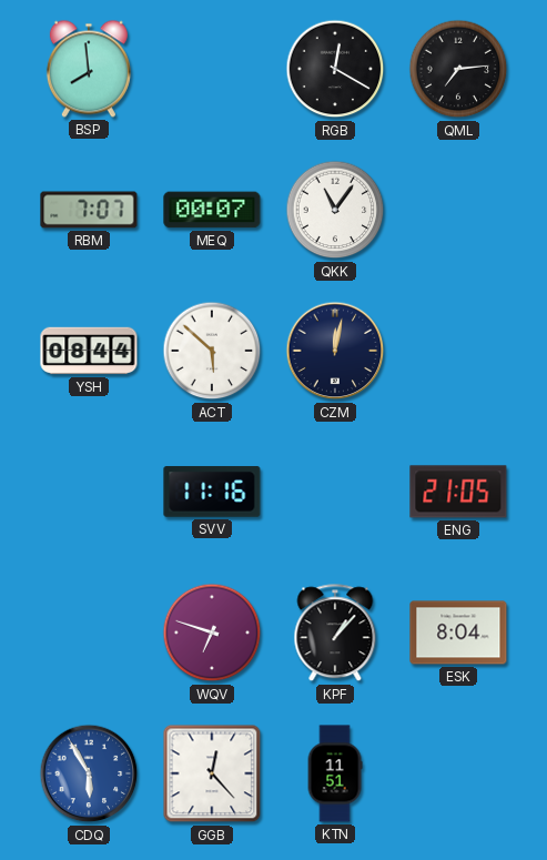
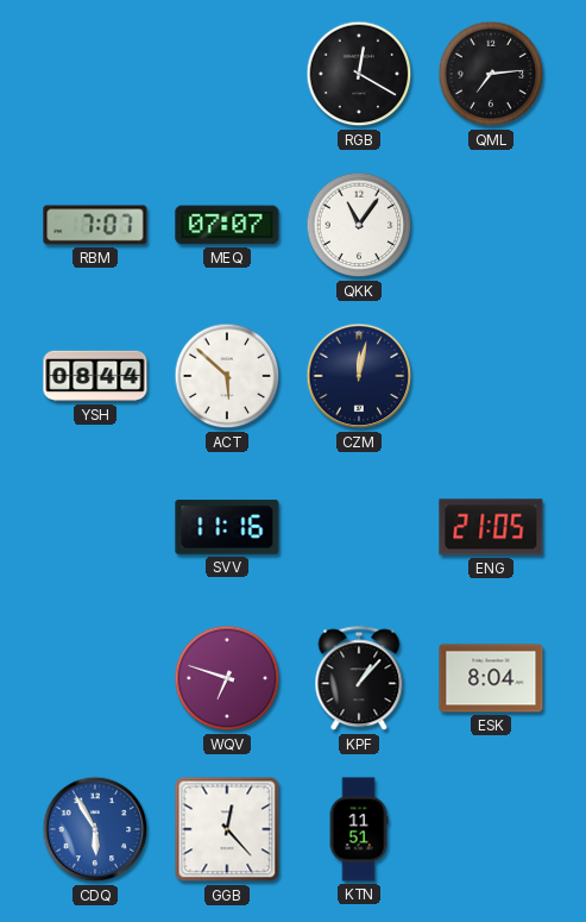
BSP: 7:59 -> none (89, 69)
MEQ: 00:07 -> 07:07 (227, 225)
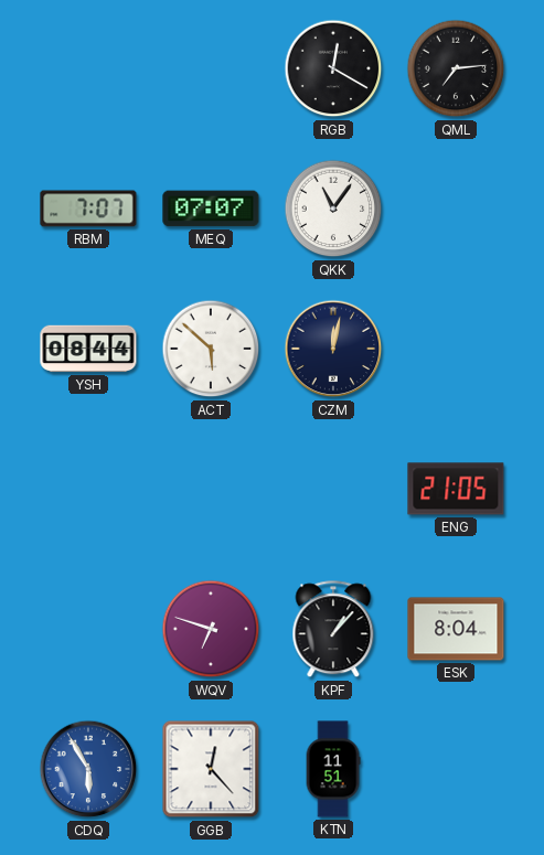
SVV: 11:16 -> none (227, 527)
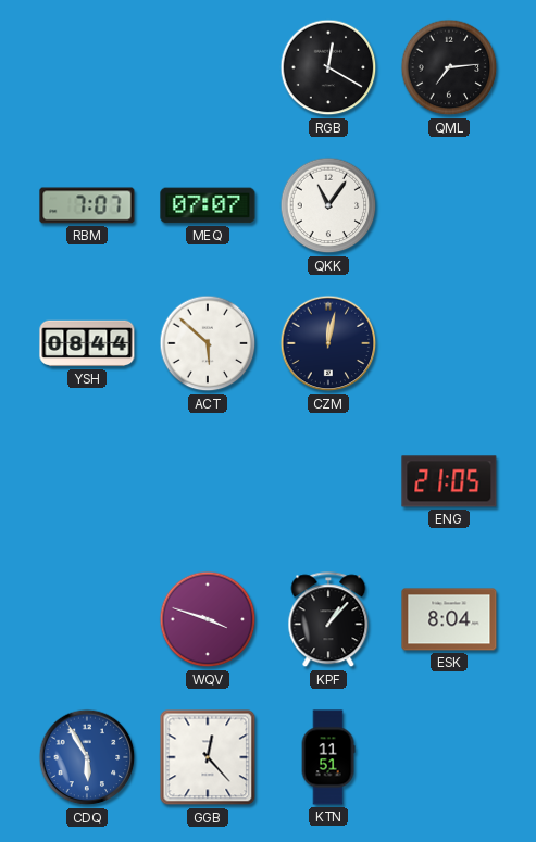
WQV: 6:48 -> 3:48 (208, 619)
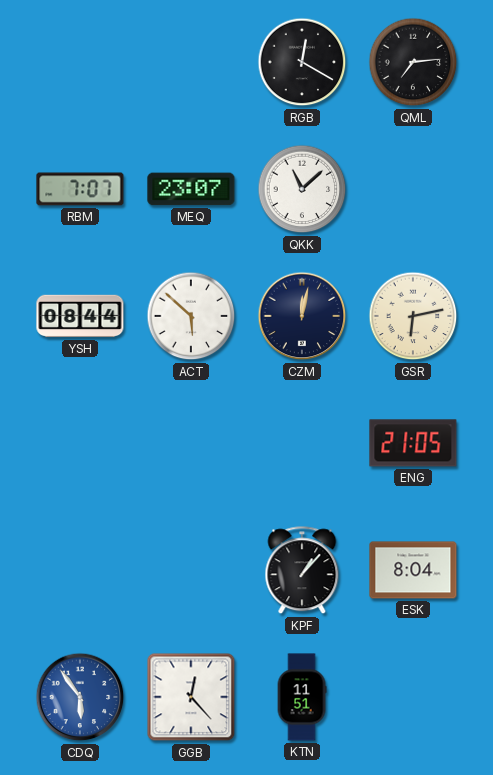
MEQ: 07:07 -> 23:07 (191, 189)
QKK: 11:06 -> 11:08 (302, 189)
GSR: none -> 6:13 (413, 316)
WQV: 3:48 -> none (208, 619)
CDQ: 5:55 -> 5:54 (80, 697)
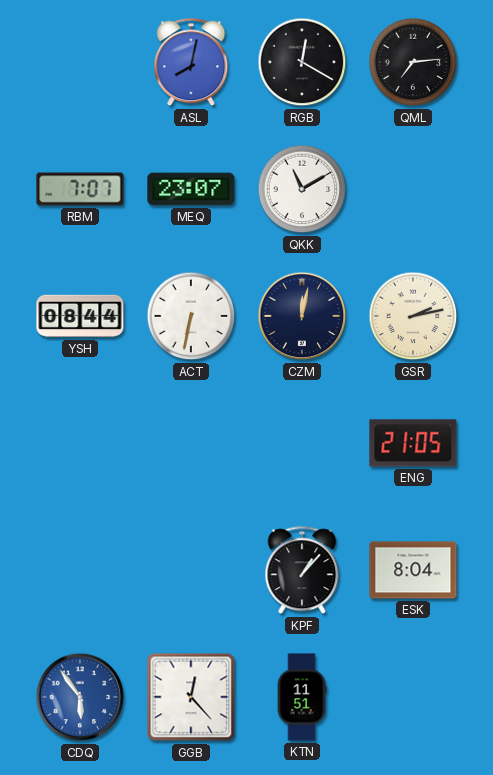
ASL: none -> 8:02 (191, 63)
QKK: 11:08 -> 11:10 (302, 189)
ACT: 5:52 -> 6:32 (191, 316)
GSR: 6:13 -> 2:13 (413, 316)
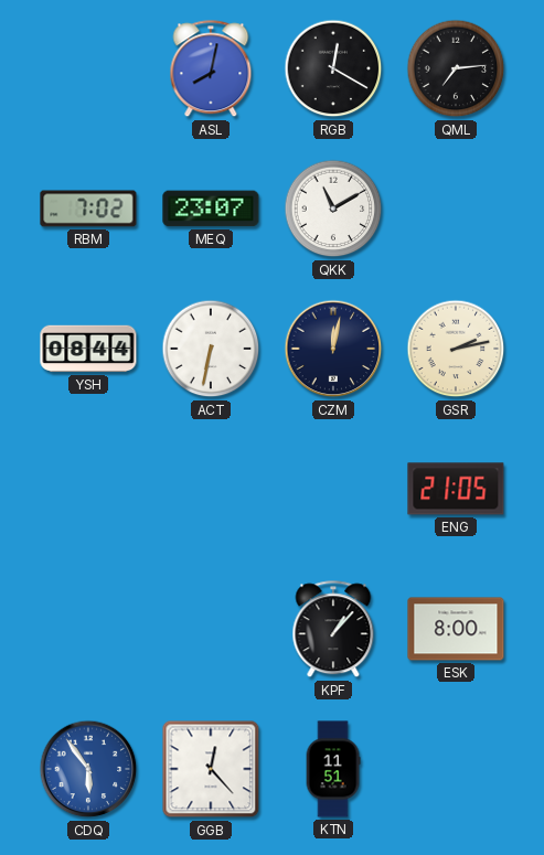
RBM: 7:07 -> 7:02 (88, 209)
ESK: 8:04 -> 8:00 (456, 629)
